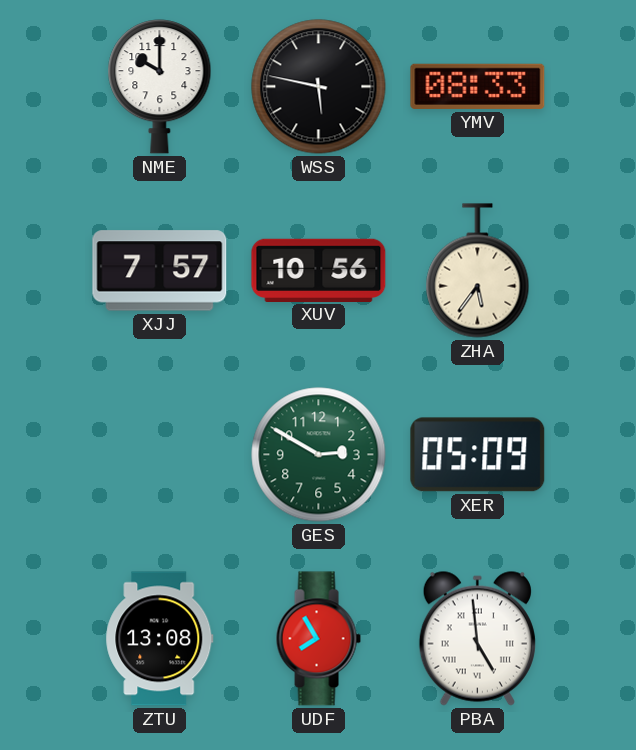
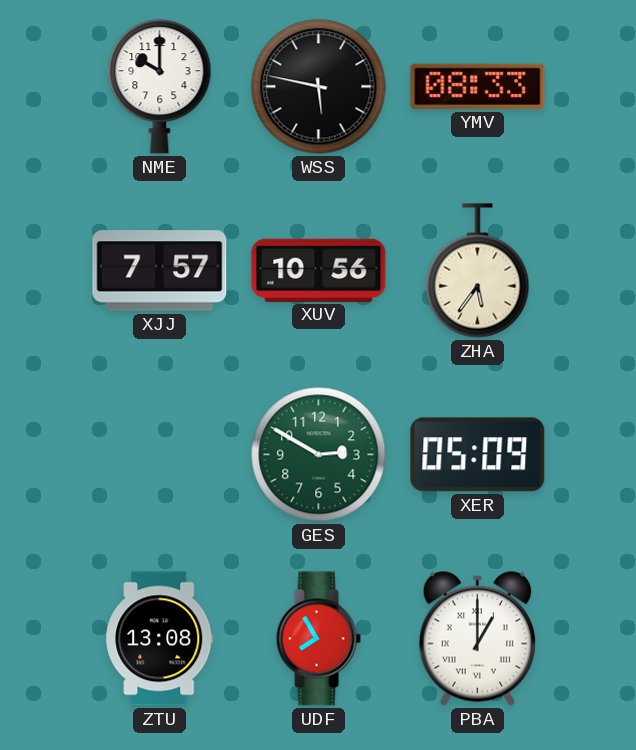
PBA: 4:59 -> 1:00 (477, 638)
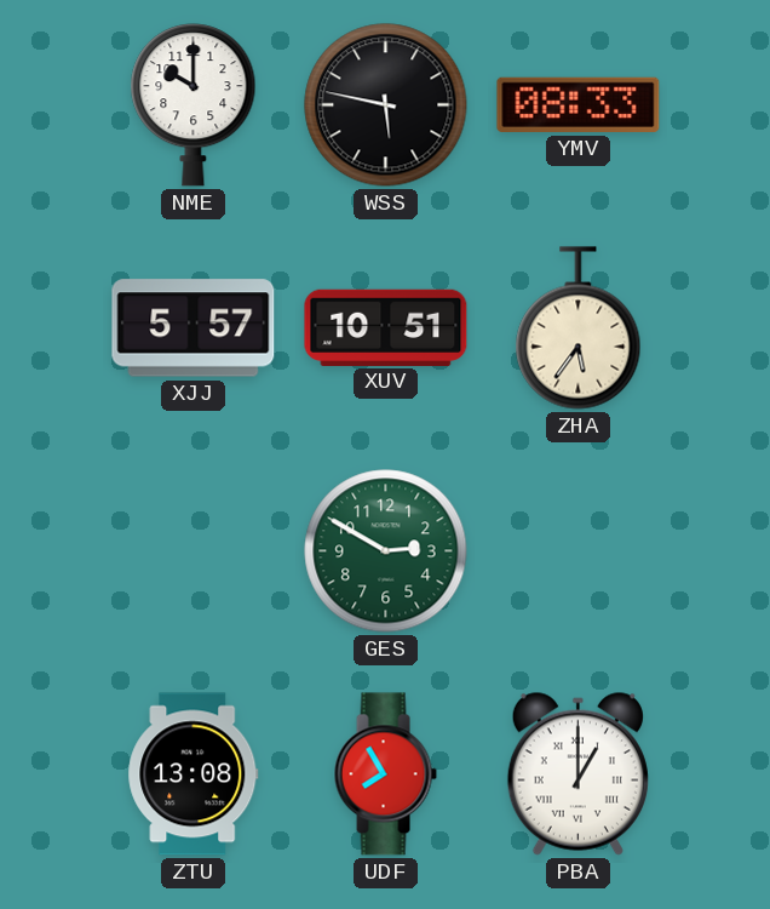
XJJ: 7:57 -> 5:57 (194, 328)
XUV: 10:56 -> 10:51 (386, 327)
XER: 05:09 -> none (478, 455)
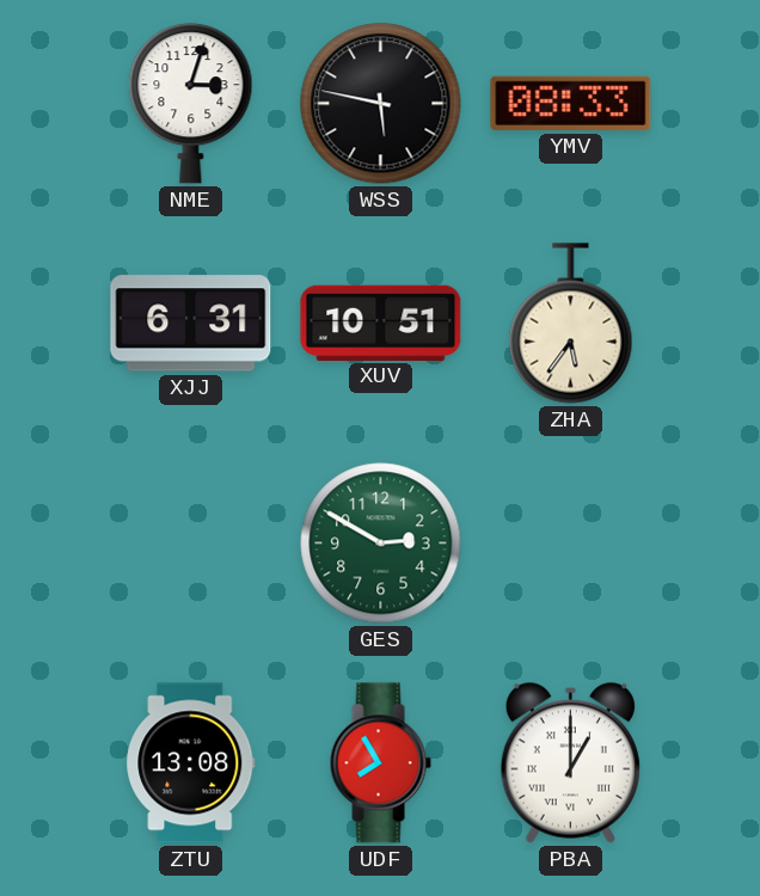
NME: 10:00 -> 3:03 (191, 104)
XJJ: 5:57 -> 6:31 (191, 324)
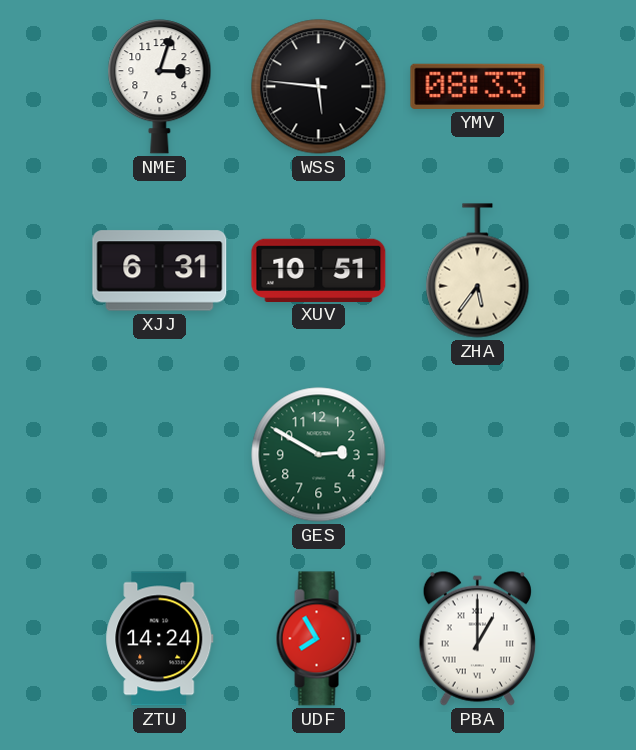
WSS: 5:47 -> 5:46 (319, 87)
ZTU: 13:08 -> 14:24 (160, 639)
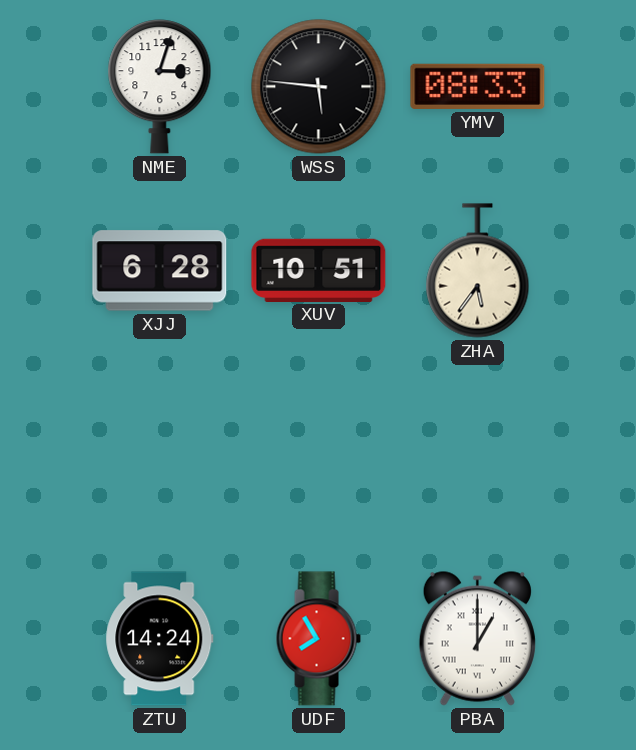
XJJ: 6:31 -> 6:28 (160, 271)
GES: 2:50 -> none (319, 455)
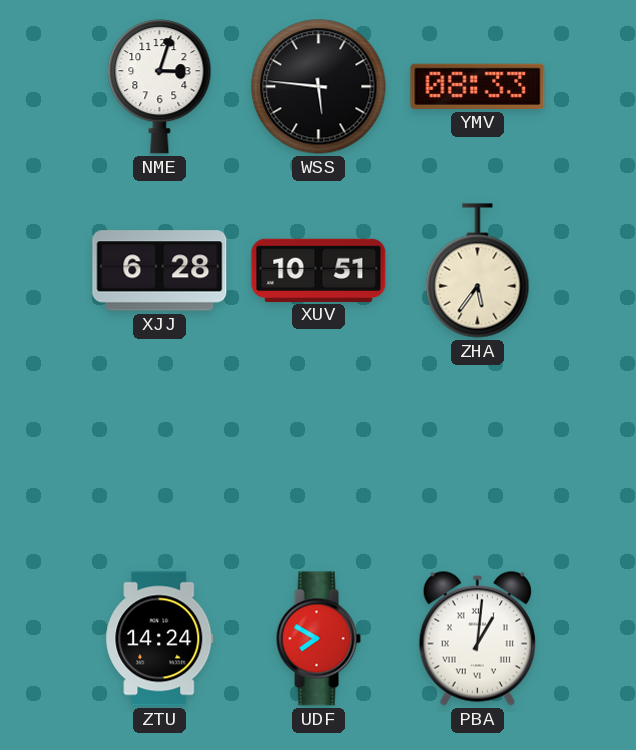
UDF: 7:55 -> 7:50 (318, 639)
PBA: 1:00 -> 1:01 (477, 638)
